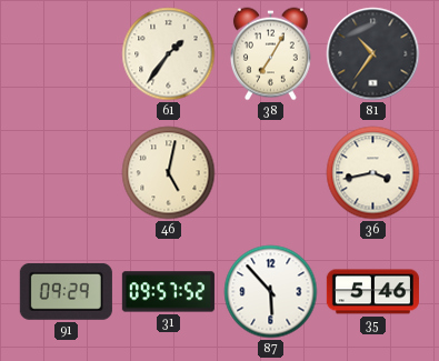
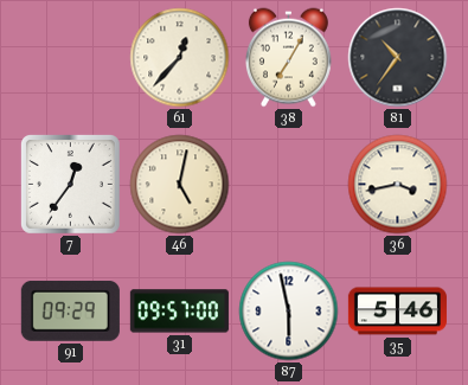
61: 1:36 -> 12:37 (180, 58)
7: none -> 12:36 (70, 184)
31: 09:57:52 -> 09:57:00 (179, 312)
87: 5:53 -> 5:58 (289, 312)
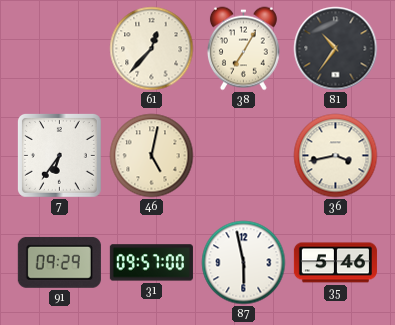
7: 12:36 -> 6:36 (59, 155)
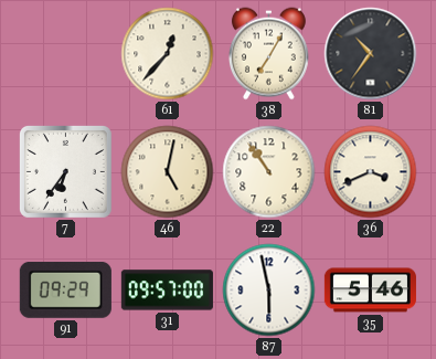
22: none -> 10:54 (269, 172)
36: 3:43 -> 3:41 (371, 172)
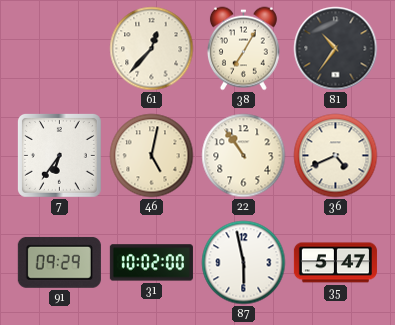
36: 3:41 -> 4:41 (336, 156)
31: 09:57 -> 10:02 (151, 263)
35: 5:46 -> 5:47 (335, 263)
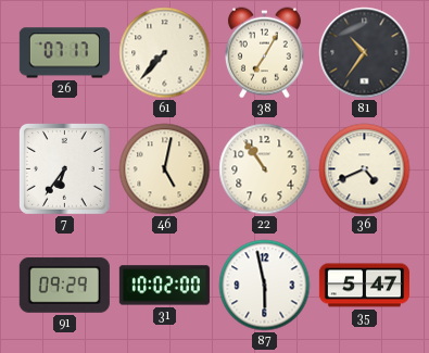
26: none -> 07:17 (64, 53)
61: 12:37 -> 7:37 (165, 53)
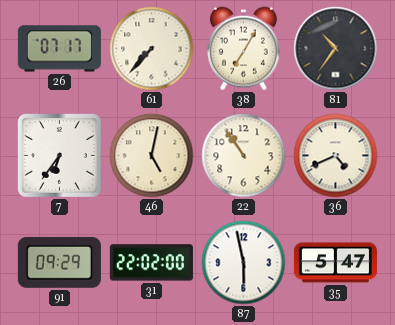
31: 10:02 -> 22:02 (151, 263)
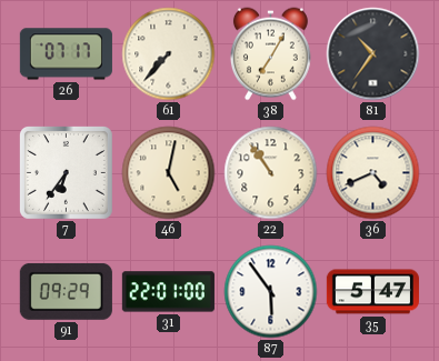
31: 22:02 -> 22:01 (168, 292)
87: 5:58 -> 5:54 (271, 292)
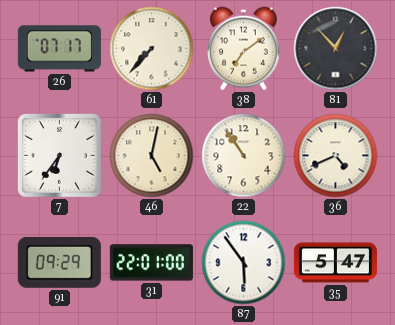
38: 7:05 -> 7:09 (243, 49)
81: 10:36 -> 12:53 (336, 49)
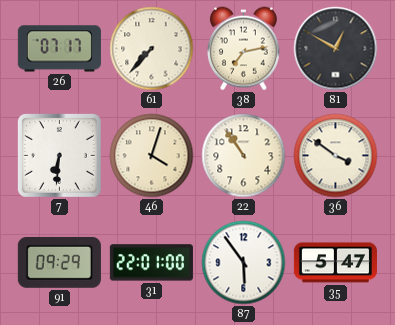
38: 7:09 -> 7:13 (243, 49)
81: 12:53 -> 12:50 (336, 49)
7: 6:36 -> 6:31 (59, 155)
46: 5:02 -> 4:03 (152, 156)
36: 4:41 -> 3:51 (336, 156)
